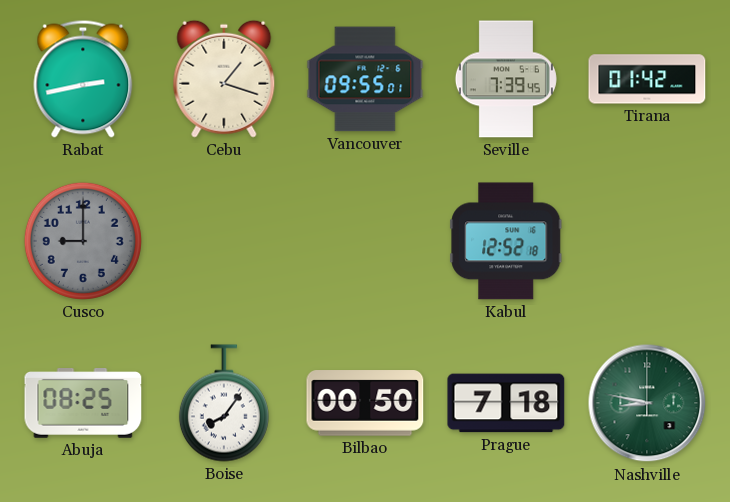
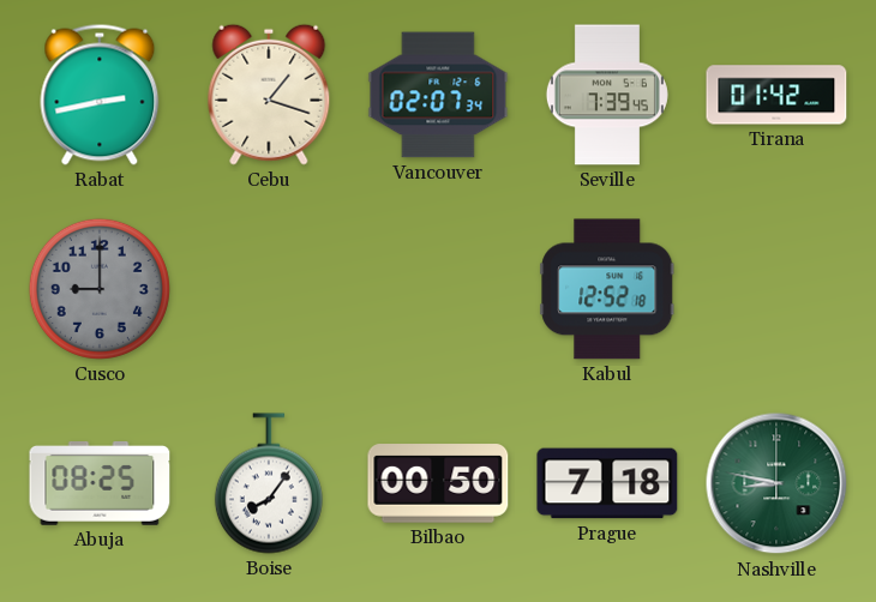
Vancouver: 09:55 -> 02:07 (438, 95)
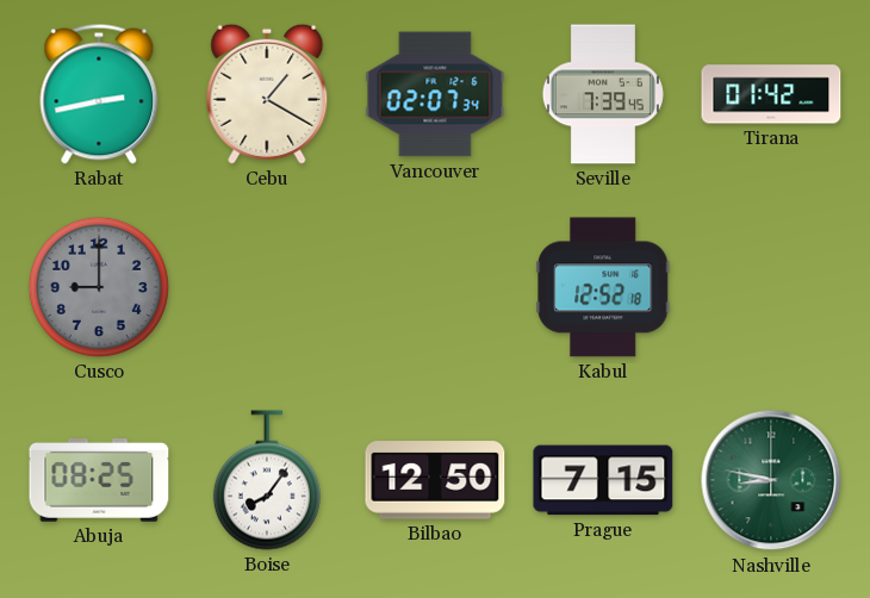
Cebu: 1:18 -> 1:20 (267, 94)
Bilbao: 00:50 -> 12:50 (435, 480)
Prague: 7:18 -> 7:15 (603, 480)
